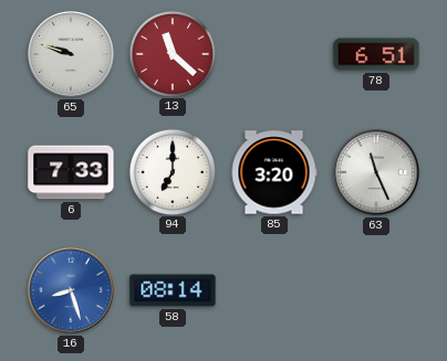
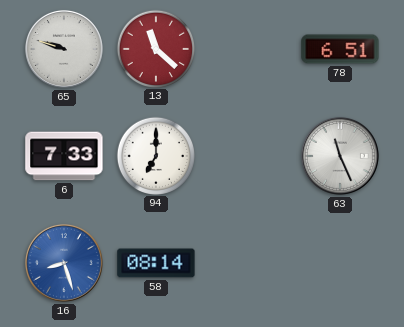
85: 3:20 -> none (274, 172)
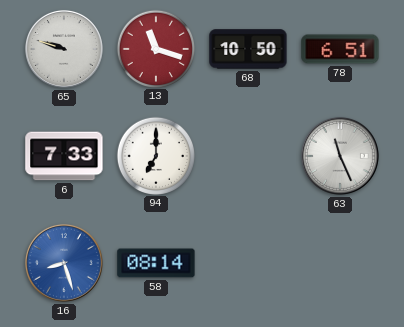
13: 11:22 -> 11:18 (155, 48)
68: none -> 10:50 (248, 49)
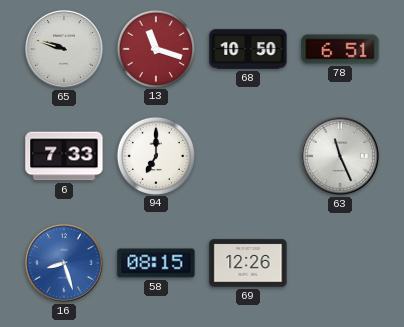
58: 08:14 -> 08:15 (156, 263)
69: none -> 12:26 (248, 263)
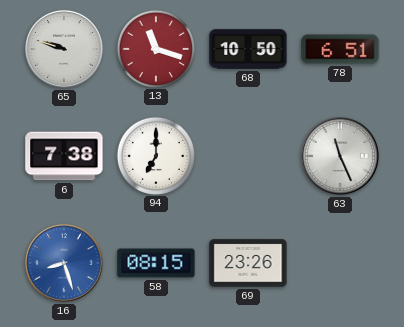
6: 7:33 -> 7:38 (64, 156)
69: 12:26 -> 23:26 (248, 263)
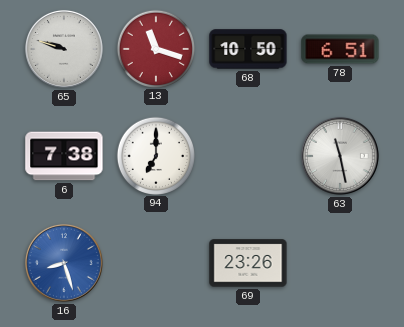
63: 11:26 -> 11:28 (340, 156)
58: 08:15 -> none (156, 263)
